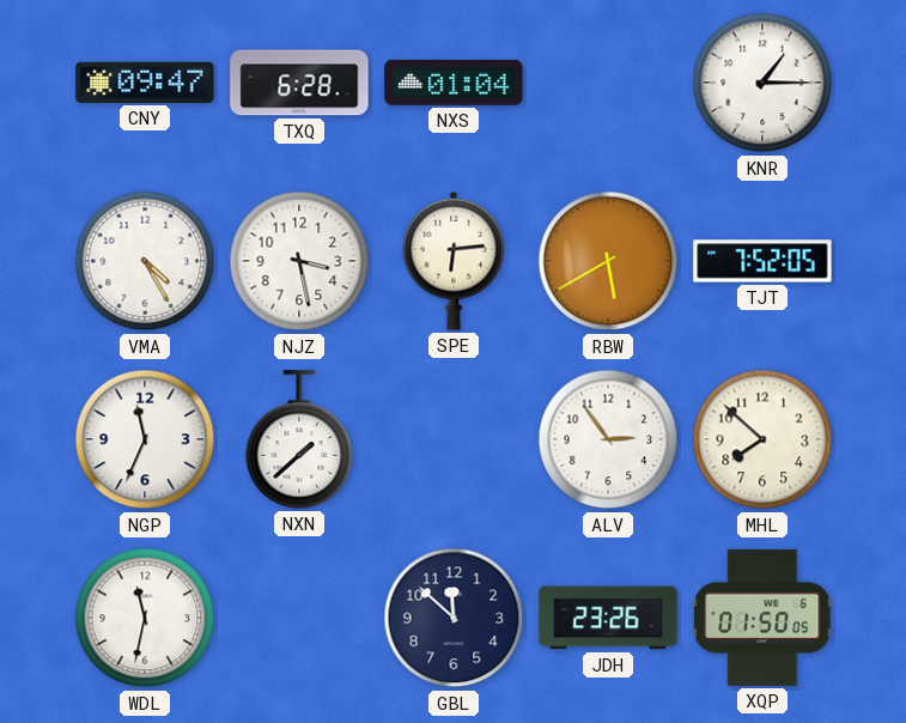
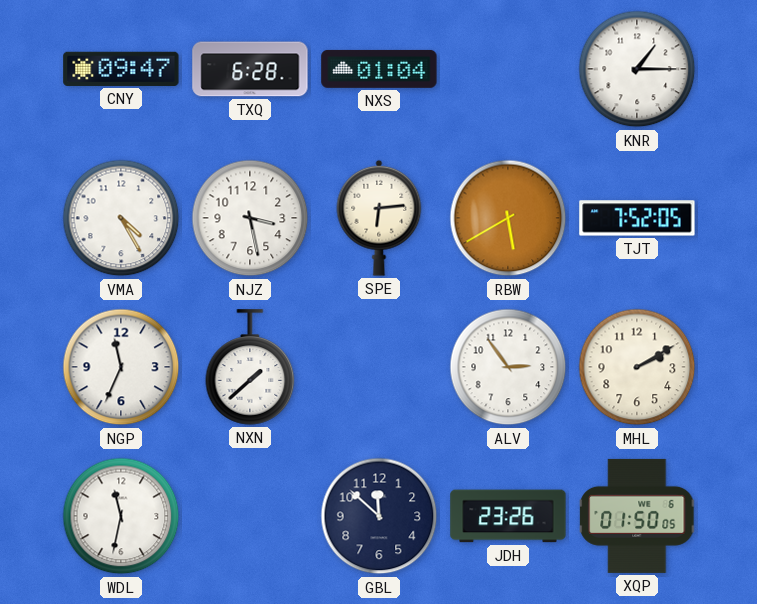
MHL: 7:52 -> 2:10 (637, 367)
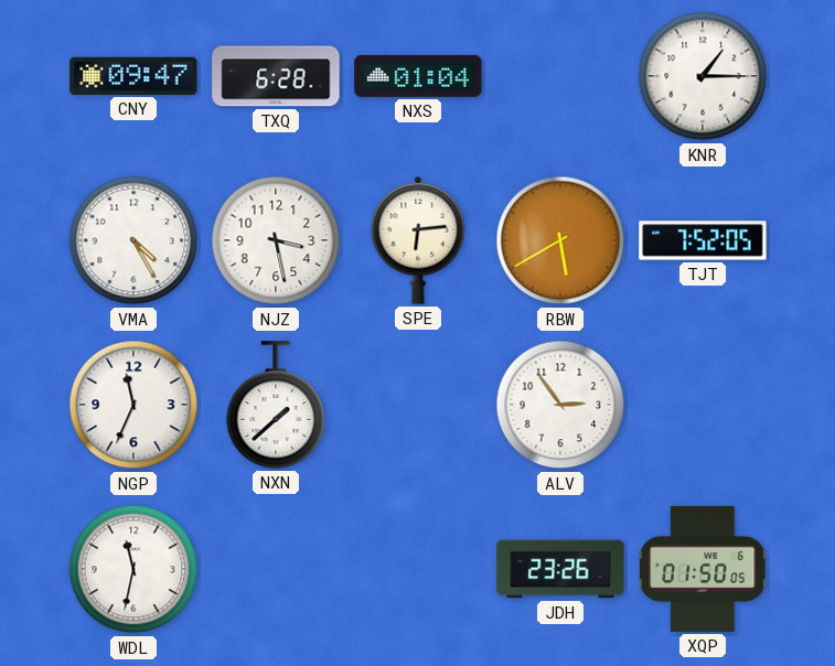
MHL: 2:10 -> none (637, 367)
GBL: 11:52 -> none (379, 516)
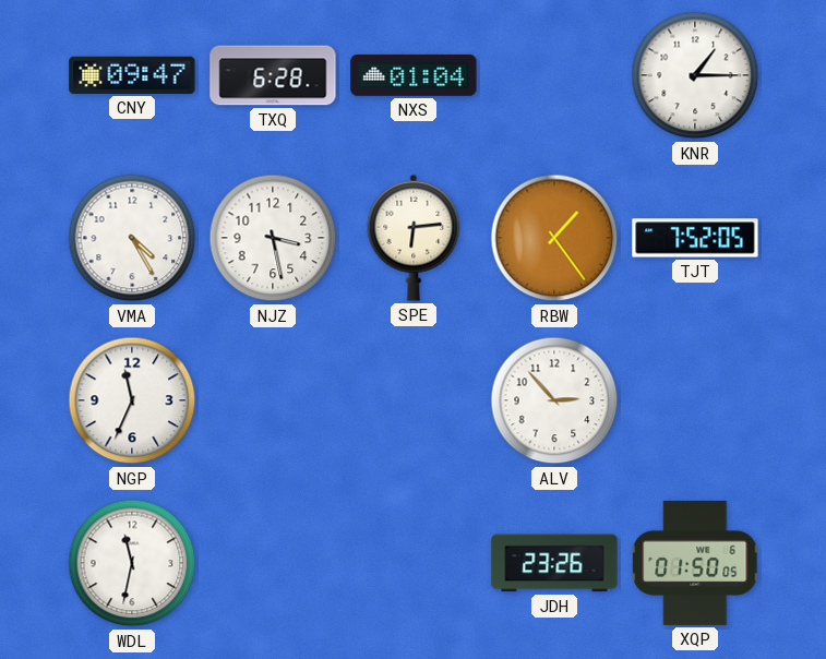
RBW: 5:40 -> 1:24 (554, 238)
NXN: 1:38 -> none (276, 405)
ALV: 2:54 -> 2:53 (554, 400)
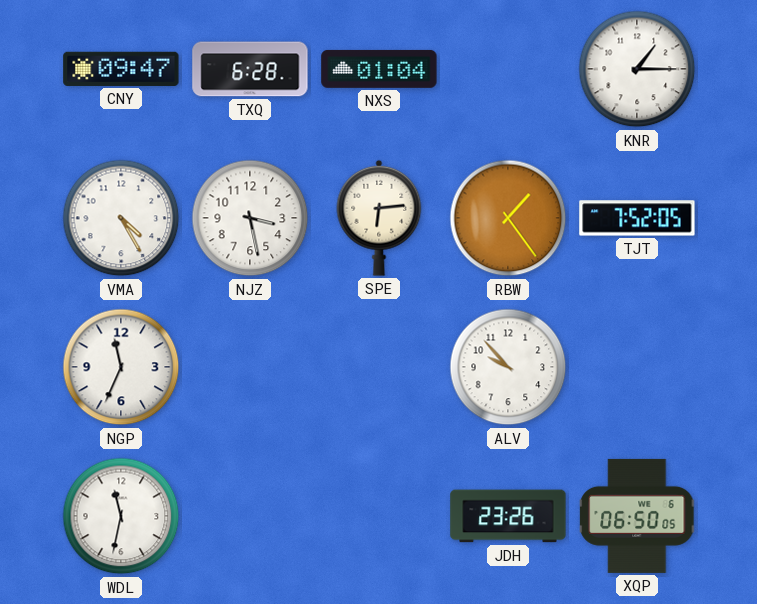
ALV: 2:53 -> 9:53 (508, 367)
XQP: 01:50 -> 06:50 (638, 516)
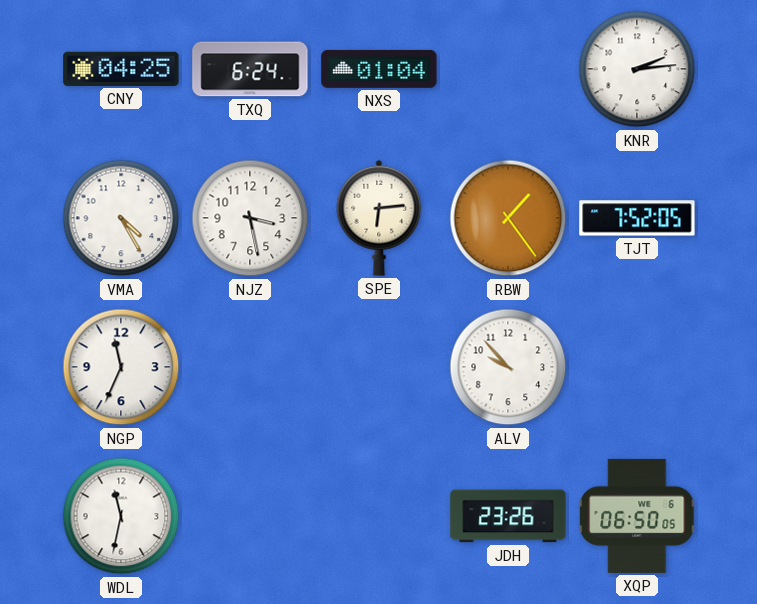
CNY: 09:47 -> 04:25 (121, 69)
TXQ: 6:28 -> 6:24 (250, 69)
KNR: 1:15 -> 2:14 (637, 69)
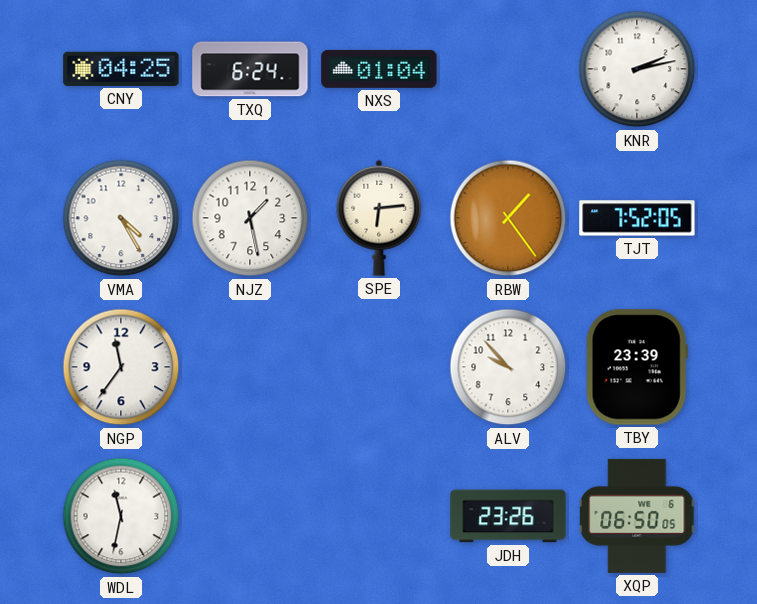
KNR: 2:14 -> 2:13 (637, 69)
NJZ: 3:28 -> 1:28 (250, 218)
NGP: 11:34 -> 11:36 (121, 367)
TBY: none -> 23:39 (637, 367)
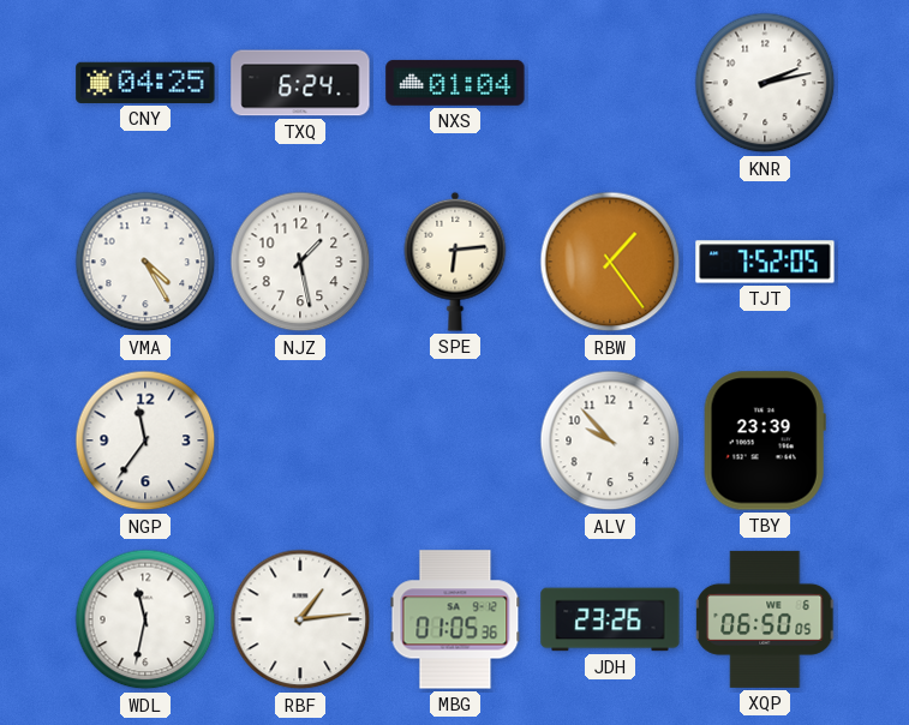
RBF: none -> 1:14 (300, 619)
MBG: none -> 01:05 (455, 619)
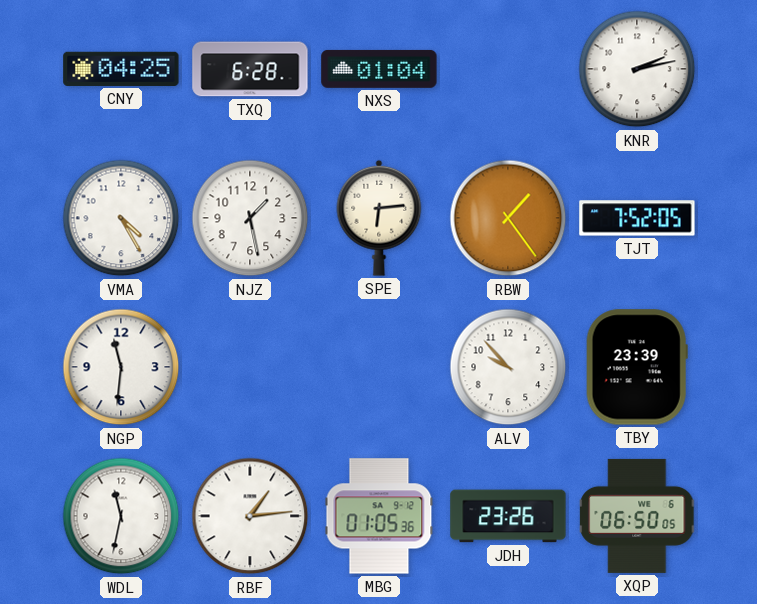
TXQ: 6:24 -> 6:28 (250, 69)
NGP: 11:36 -> 11:31 (121, 367)
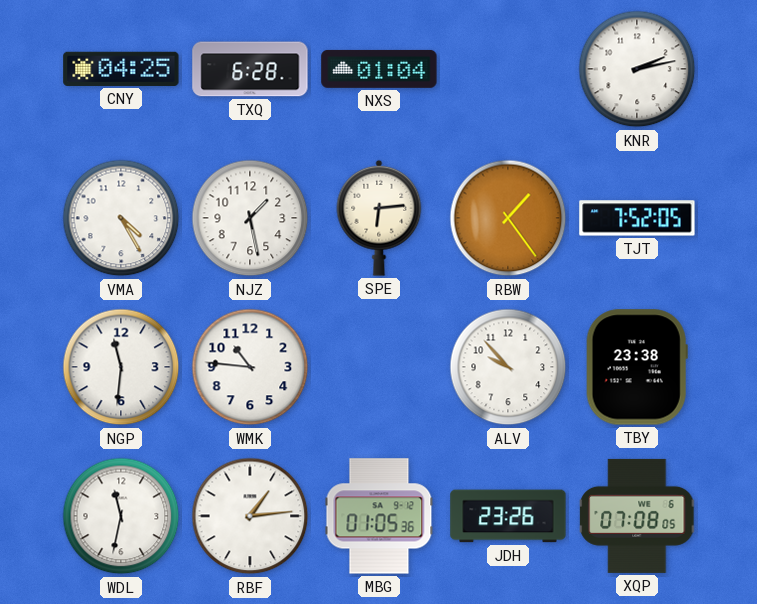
WMK: none -> 10:46 (250, 367)
TBY: 23:39 -> 23:38 (637, 367)
XQP: 06:50 -> 07:08 (638, 516)
